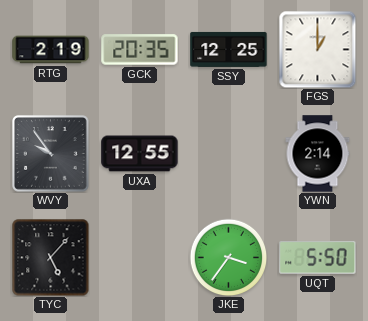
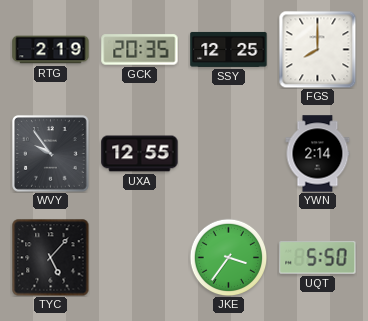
FGS: 1:00 -> 8:00 (317, 49)
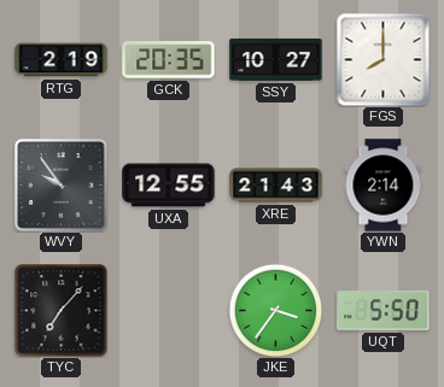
SSY: 12:25 -> 10:27 (276, 59)
XRE: none -> 21:43 (276, 186)
TYC: 5:07 -> 7:07 (60, 310)
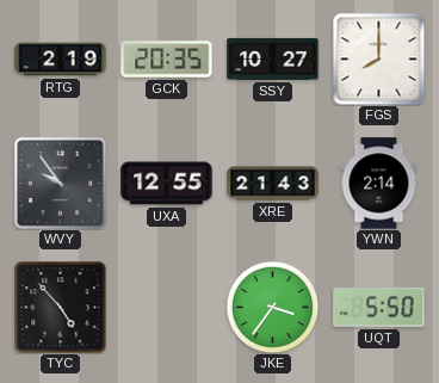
TYC: 7:07 -> 4:53 (60, 307)
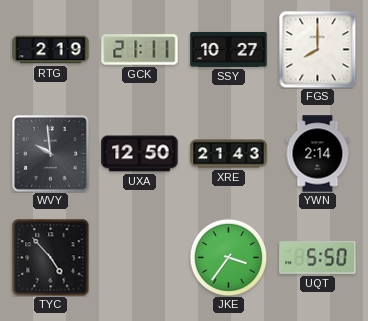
GCK: 20:35 -> 21:11 (140, 50)
WVY: 9:54 -> 9:59 (51, 154)
UXA: 12:55 -> 12:50 (140, 154)
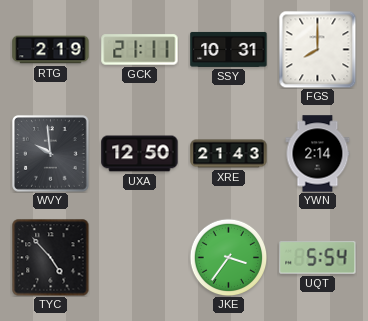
SSY: 10:27 -> 10:31 (229, 49)
UQT: 5:50 -> 5:54 (318, 258)
